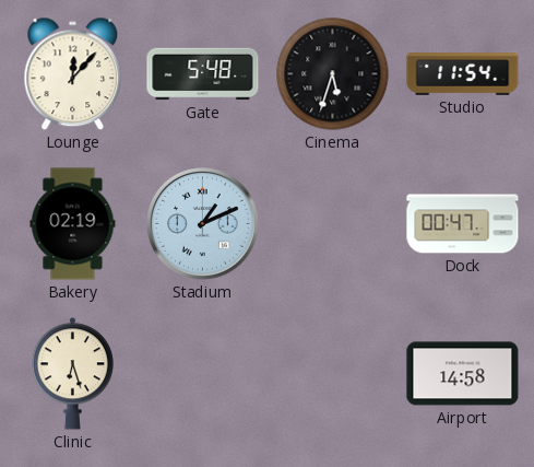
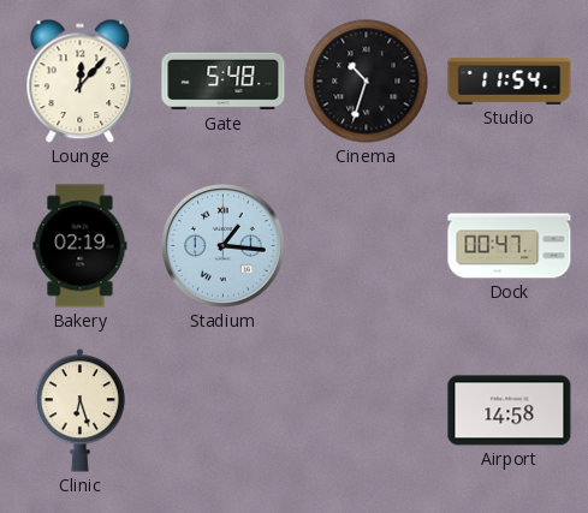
Cinema: 5:33 -> 10:33 (367, 82)
Stadium: 1:11 -> 1:16 (224, 246)
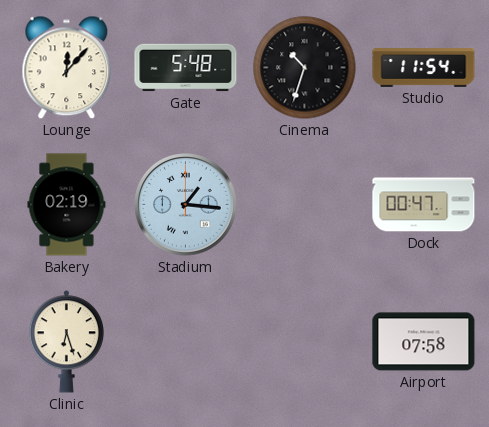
Airport: 14:58 -> 07:58 (424, 342)
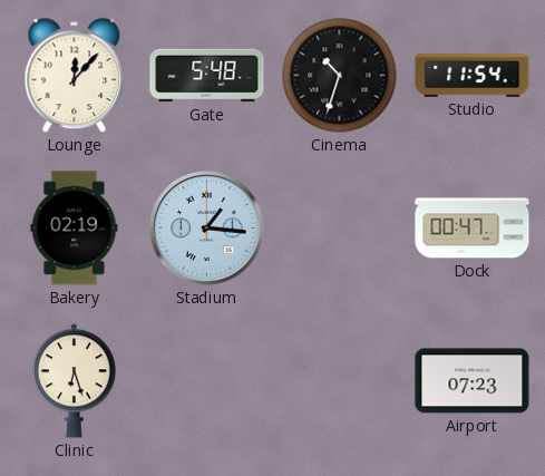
Airport: 07:58 -> 07:23 (473, 381)
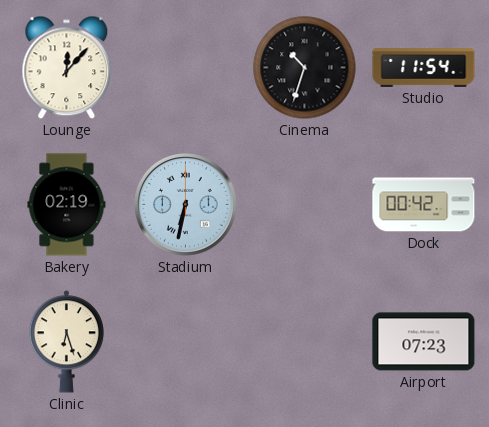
Gate: 5:48 -> none (207, 76)
Stadium: 1:16 -> 6:32 (186, 205)
Dock: 00:47 -> 00:42 (424, 205)
